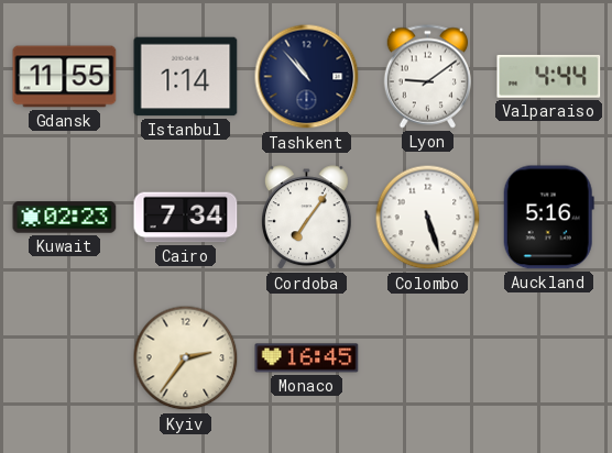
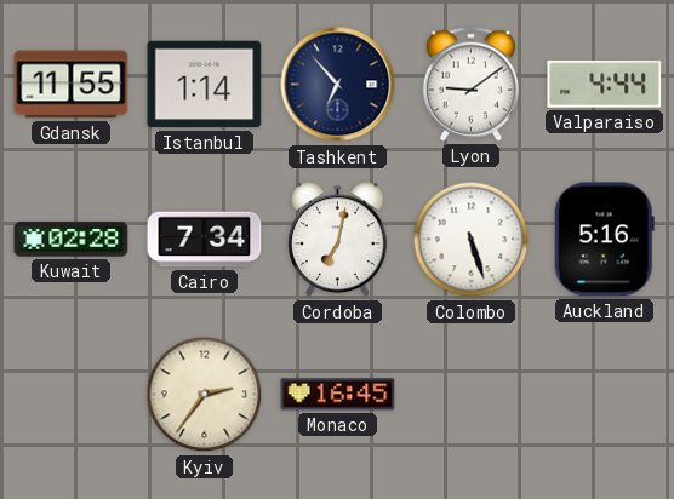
Tashkent: 10:53 -> 6:53 (338, 85)
Kuwait: 02:23 -> 02:28 (72, 240)
Cordoba: 7:06 -> 7:02 (337, 240)
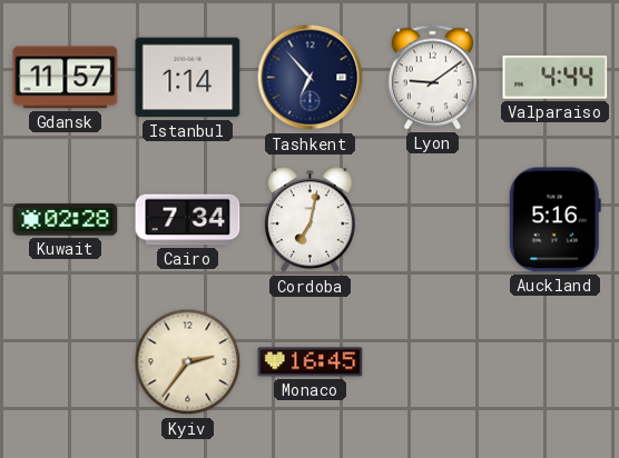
Gdansk: 11:55 -> 11:57 (66, 78)
Colombo: 5:27 -> none (472, 240)
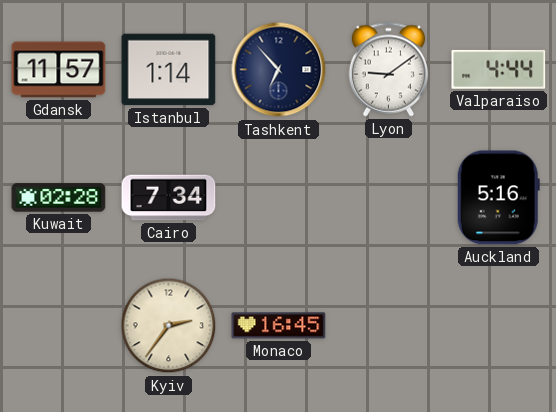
Cordoba: 7:02 -> none (309, 220)
